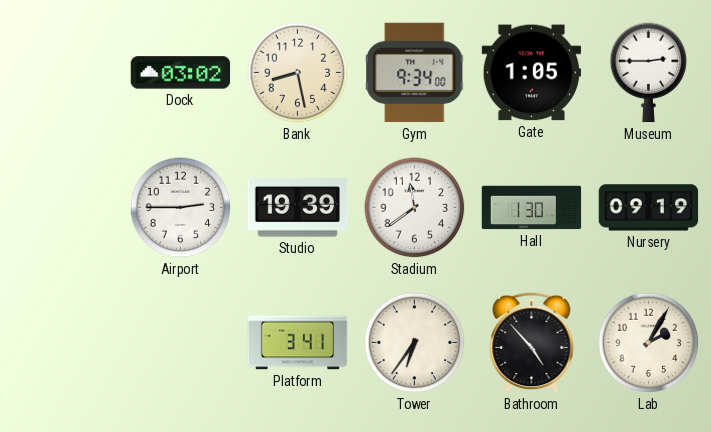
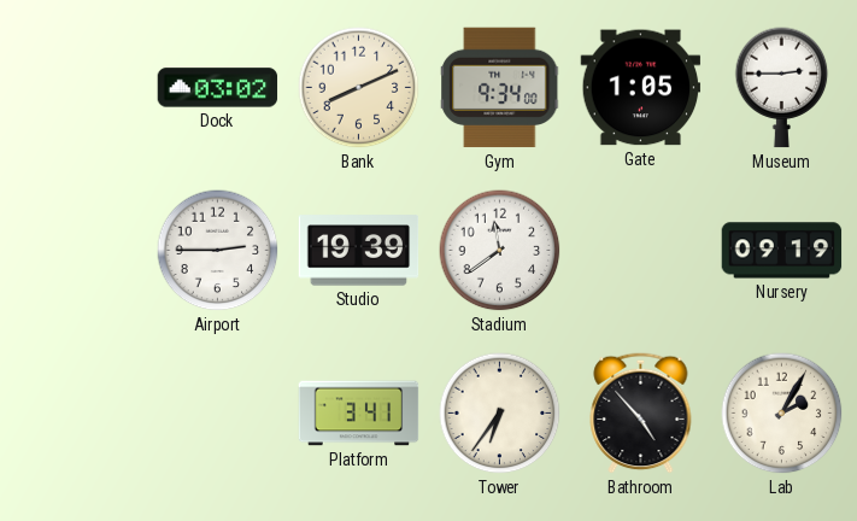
Bank: 8:28 -> 8:11 (359, 88)
Hall: 1:30 -> none (532, 208)
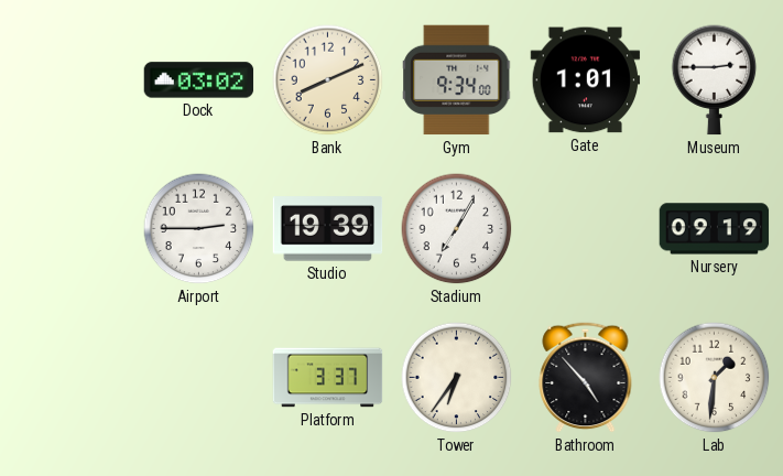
Gate: 1:05 -> 1:01 (586, 80)
Stadium: 11:39 -> 7:05 (457, 229)
Platform: 3:41 -> 3:37 (328, 378)
Lab: 2:05 -> 1:31 (715, 378)
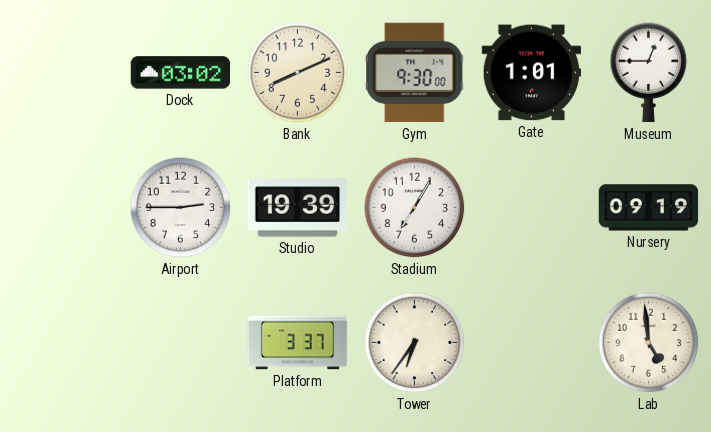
Gym: 9:34 -> 9:30 (415, 73)
Museum: 2:45 -> 12:45 (649, 73)
Bathroom: 4:53 -> none (586, 377)
Lab: 1:31 -> 4:59 (649, 343)
